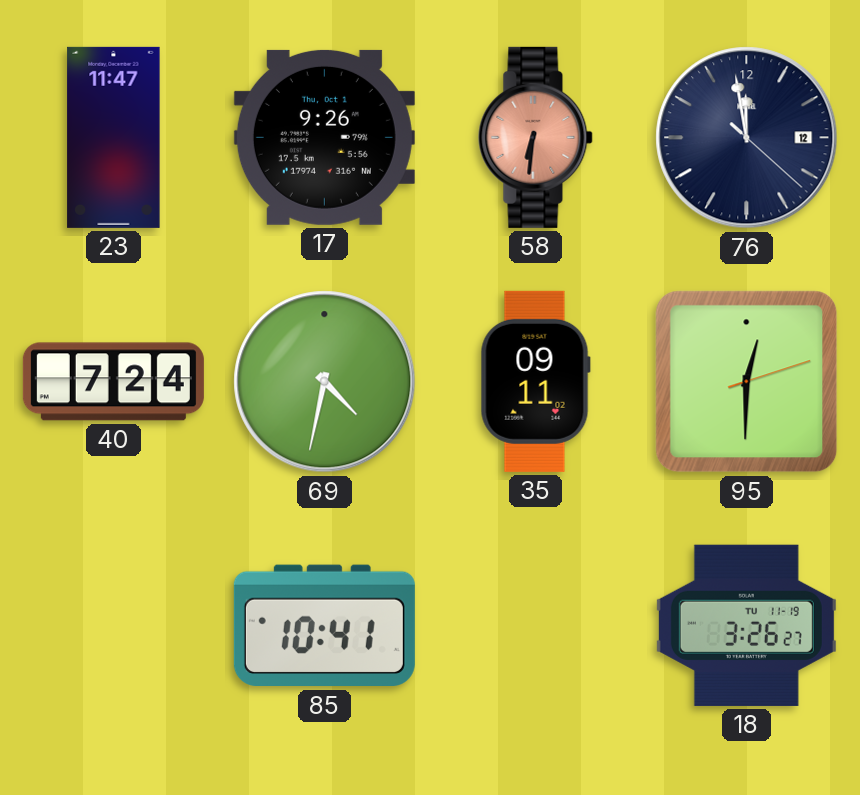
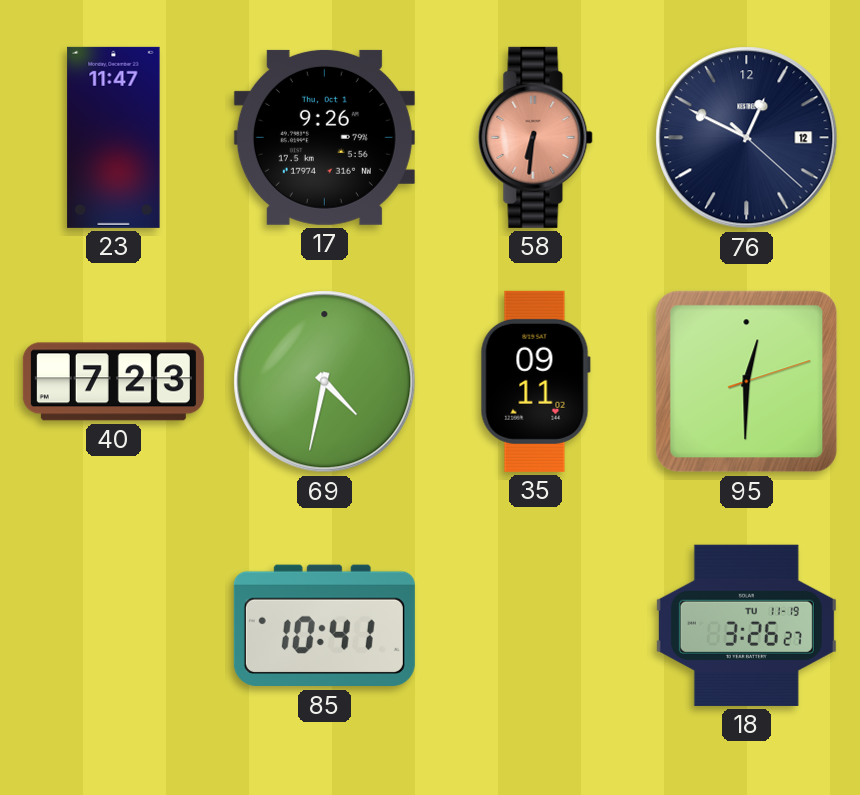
76: 11:58 -> 12:49 (747, 138)
40: 7:24 -> 7:23 (113, 382)
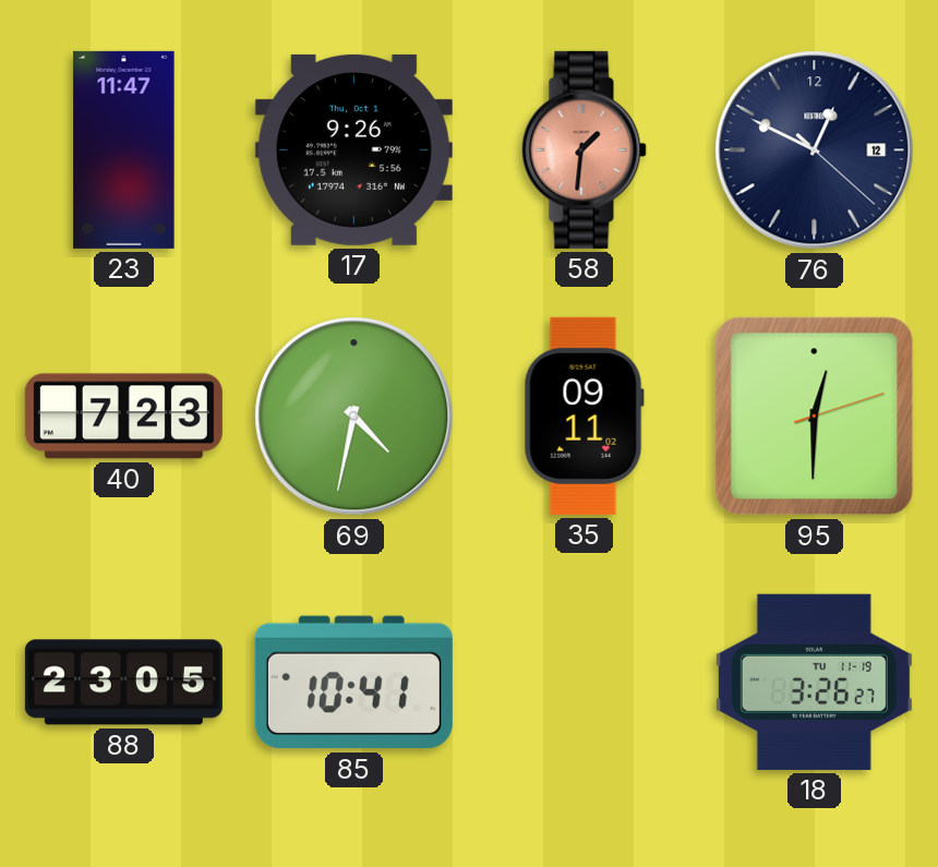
58: 6:31 -> 1:31 (585, 149)
88: none -> 23:05 (123, 683)
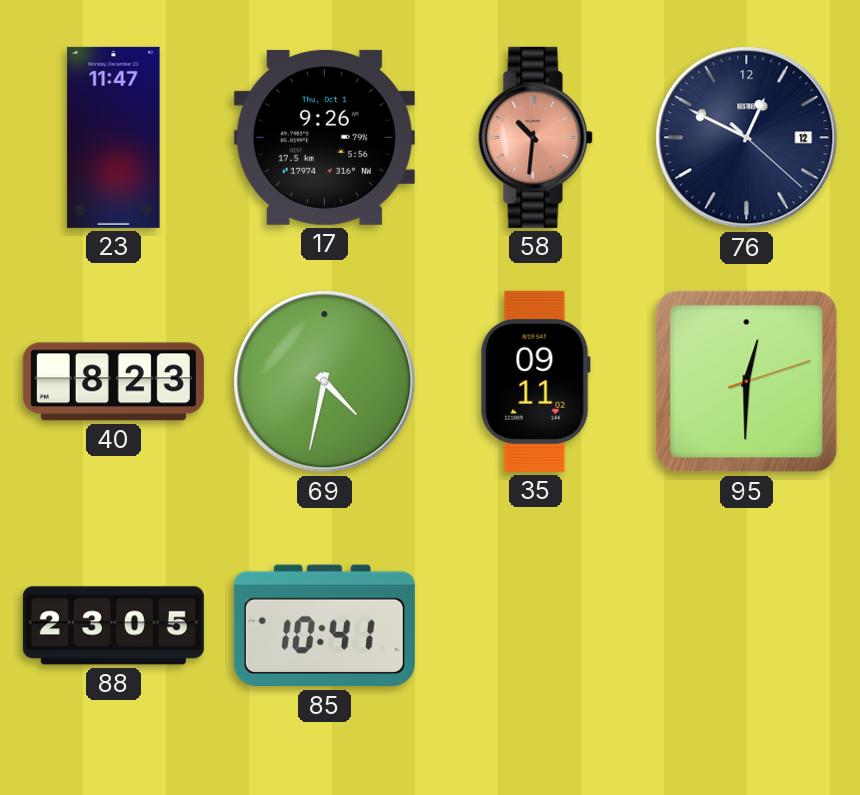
58: 1:31 -> 10:31 (536, 137)
40: 7:23 -> 8:23 (113, 382)
18: 3:26 -> none (814, 682)
